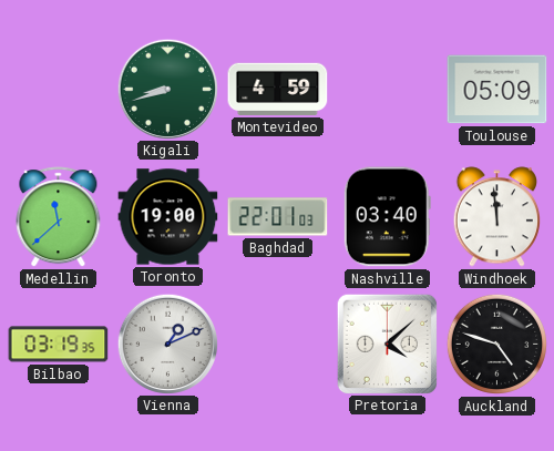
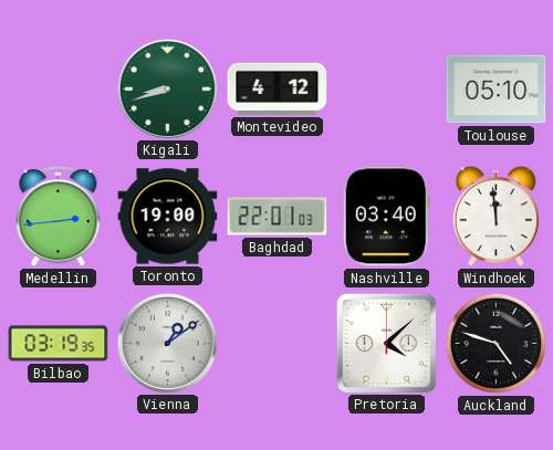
Montevideo: 4:59 -> 4:12 (278, 88)
Toulouse: 05:09 -> 05:10 (497, 90)
Medellin: 11:38 -> 2:44 (59, 217)
Vienna: 1:11 -> 1:09 (167, 343)
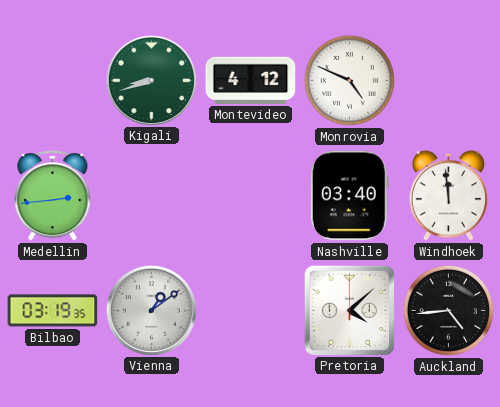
Monrovia: none -> 4:49 (349, 80)
Toulouse: 05:10 -> none (497, 90)
Toronto: 19:00 -> none (168, 217)
Baghdad: 22:01 -> none (278, 217)
Auckland: 4:48 -> 4:44 (448, 310)
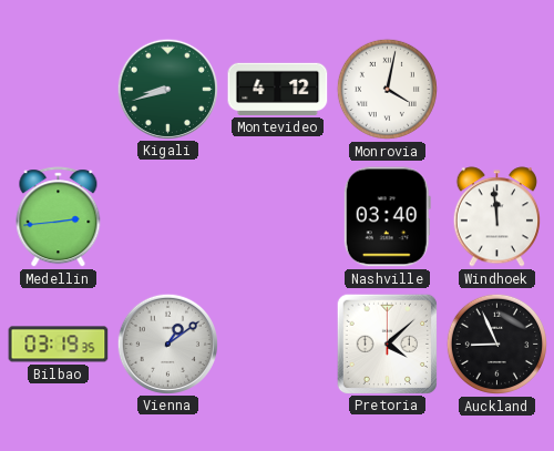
Monrovia: 4:49 -> 4:02 (387, 89)
Auckland: 4:44 -> 8:56 (496, 344)
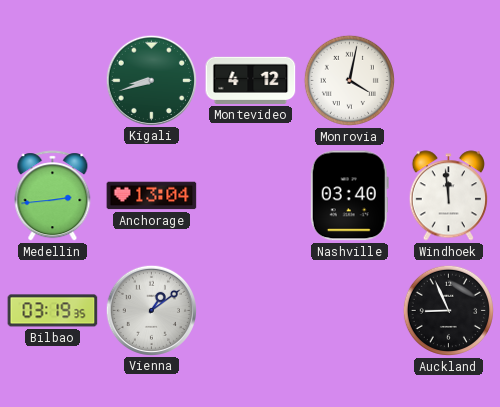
Anchorage: none -> 13:04 (152, 196)
Pretoria: 4:08 -> none (387, 344)
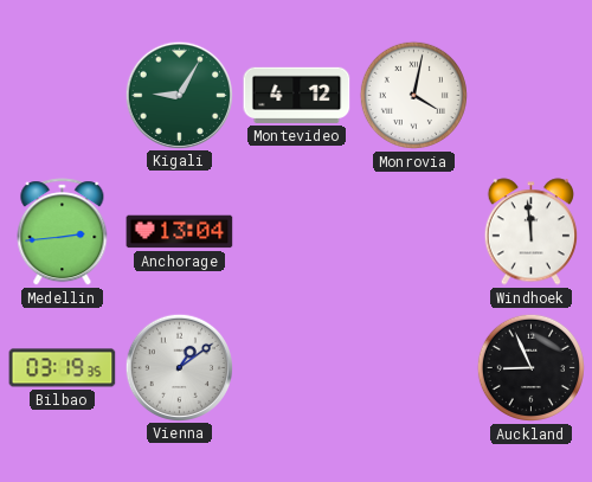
Kigali: 8:42 -> 9:05 (179, 95)
Nashville: 03:40 -> none (349, 196)
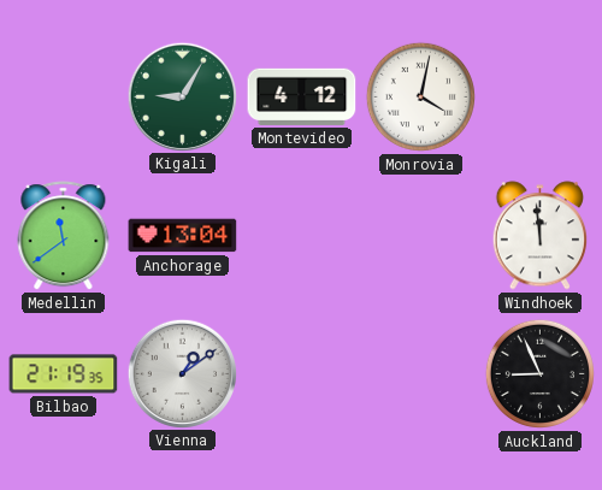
Medellin: 2:44 -> 11:39 (64, 236)
Bilbao: 03:19 -> 21:19 (64, 374)
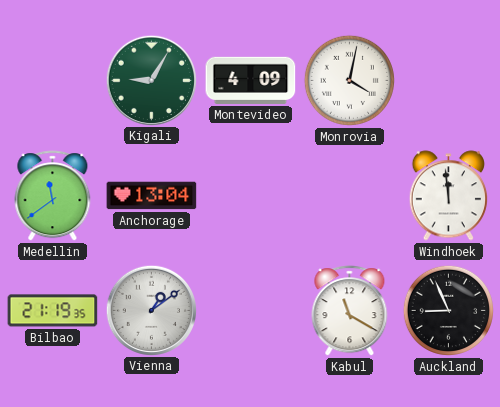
Montevideo: 4:12 -> 4:09 (251, 80)
Kabul: none -> 11:20 (350, 311)
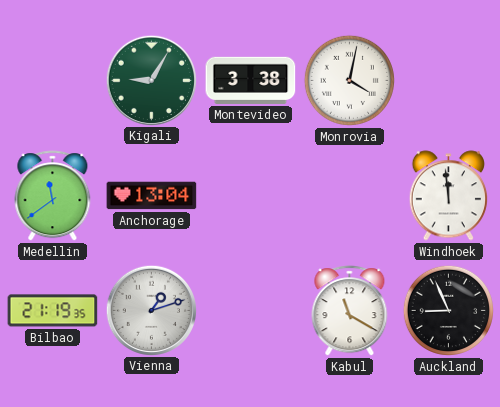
Montevideo: 4:09 -> 3:38 (251, 80)
Vienna: 1:09 -> 1:12 (151, 310)
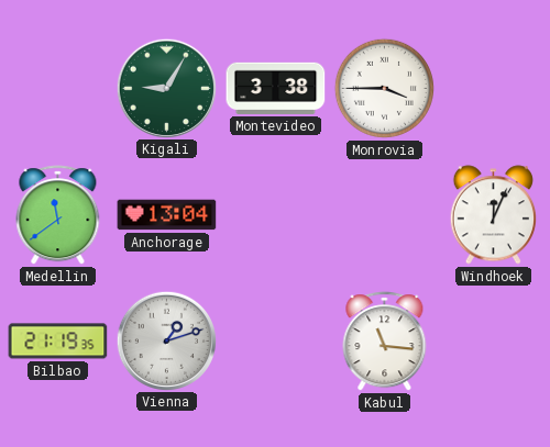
Monrovia: 4:02 -> 3:45 (384, 88)
Windhoek: 11:59 -> 12:04 (493, 215)
Kabul: 11:20 -> 11:16 (385, 342)
Auckland: 8:56 -> none (448, 310)
